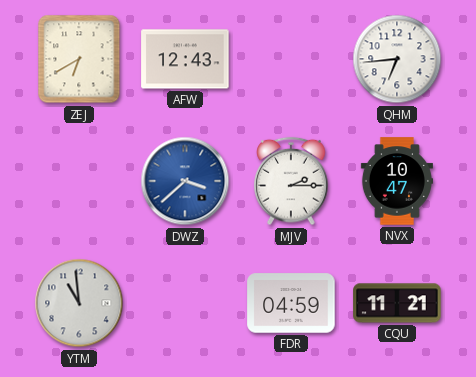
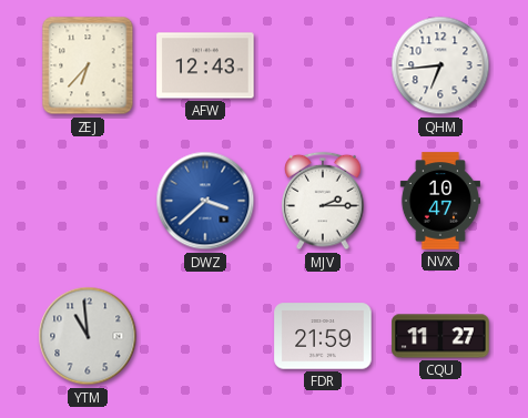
ZEJ: 6:40 -> 6:37 (88, 65)
FDR: 04:59 -> 21:59 (323, 336)
CQU: 11:21 -> 11:27 (440, 336)
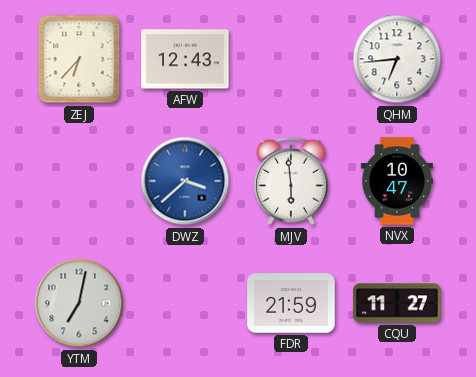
MJV: 2:15 -> 5:59 (291, 181)
YTM: 10:59 -> 7:02 (79, 303)
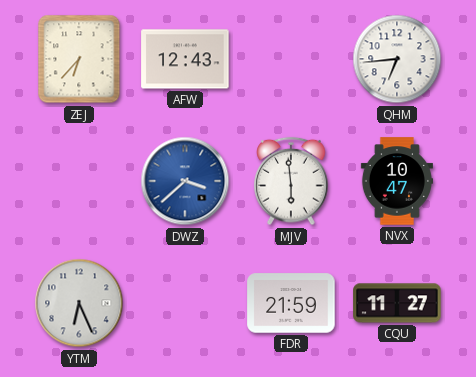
YTM: 7:02 -> 6:26 (79, 303)
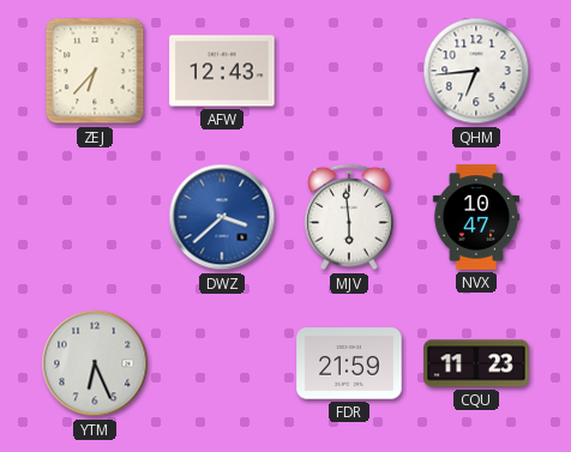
CQU: 11:27 -> 11:23 (476, 363)
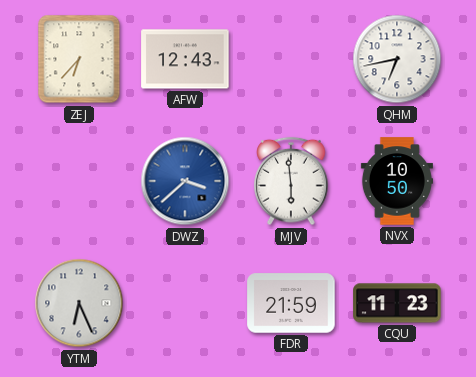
QHM: 6:44 -> 6:43 (397, 59)
NVX: 10:47 -> 10:50 (397, 181)
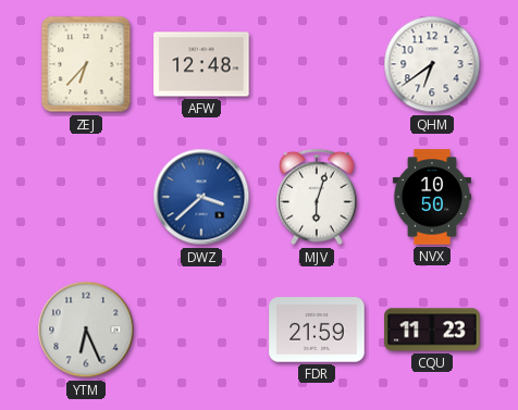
AFW: 12:43 -> 12:48 (201, 64)
QHM: 6:43 -> 6:39 (432, 64)
MJV: 5:59 -> 6:03 (317, 197)
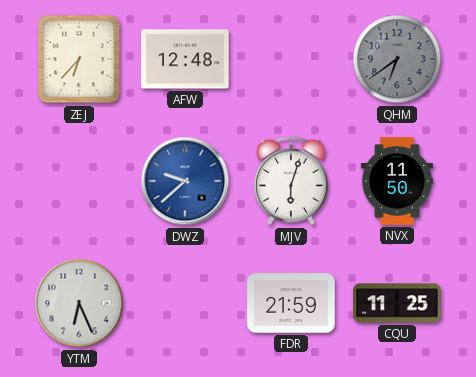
QHM dial: white -> grey (397, 59)
DWZ: 3:38 -> 9:38 (185, 181)
NVX: 10:50 -> 11:50 (397, 181)
CQU: 11:23 -> 11:25 (397, 303)
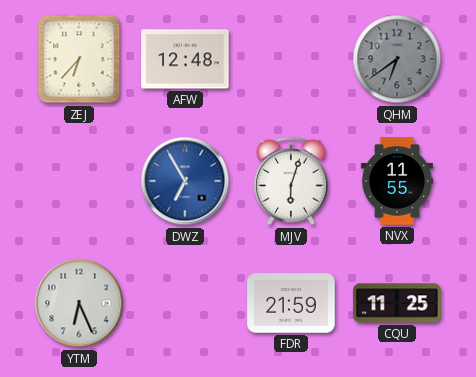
DWZ: 9:38 -> 6:55 (185, 181)
NVX: 11:50 -> 11:55 (397, 181)
